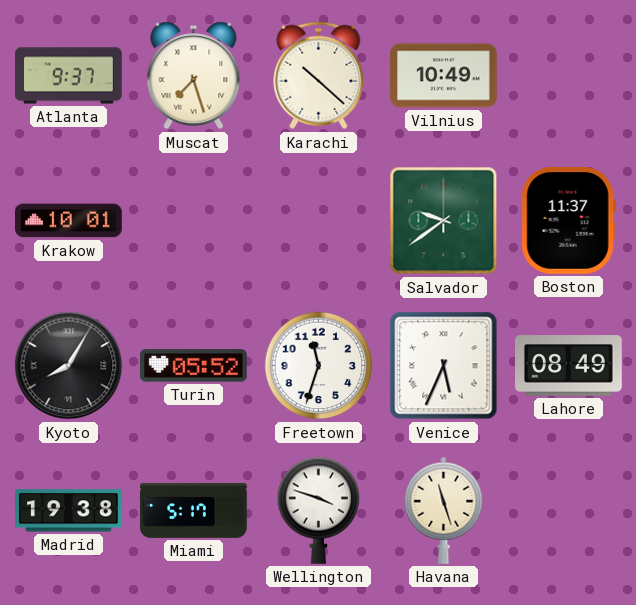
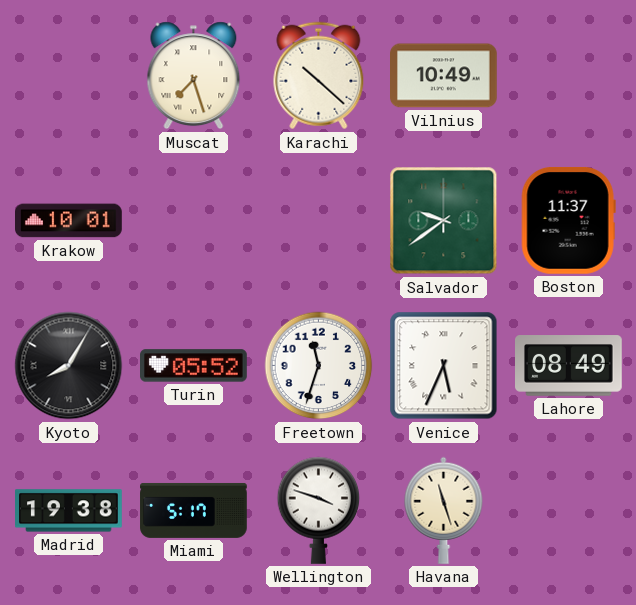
Atlanta: 9:37 -> none (69, 76)
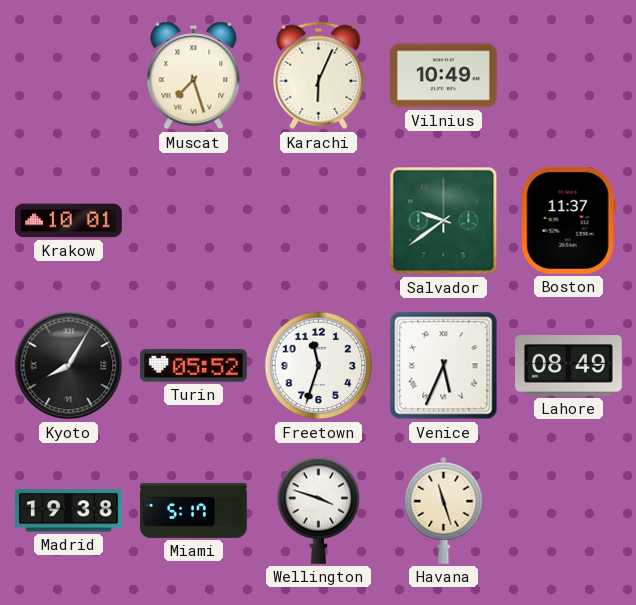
Karachi: 10:22 -> 6:04 (319, 76)
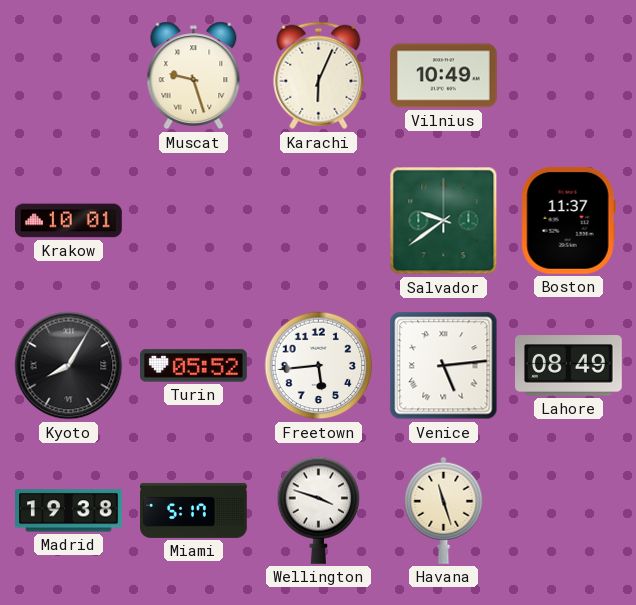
Muscat: 7:27 -> 9:27 (194, 76)
Freetown: 11:33 -> 5:44 (319, 366)
Venice: 5:34 -> 5:14 (444, 366)
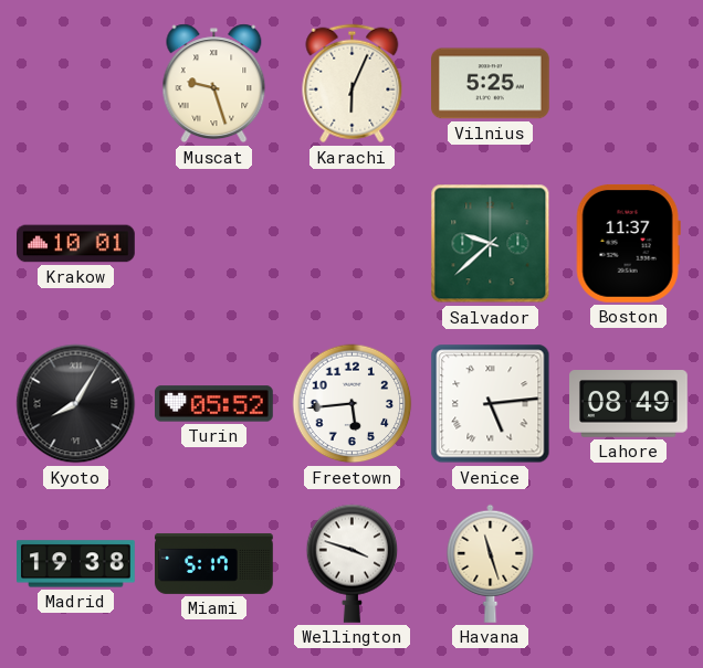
Vilnius: 10:49 -> 5:25 (491, 84)
Salvador: 9:39 -> 9:38 (491, 244)
